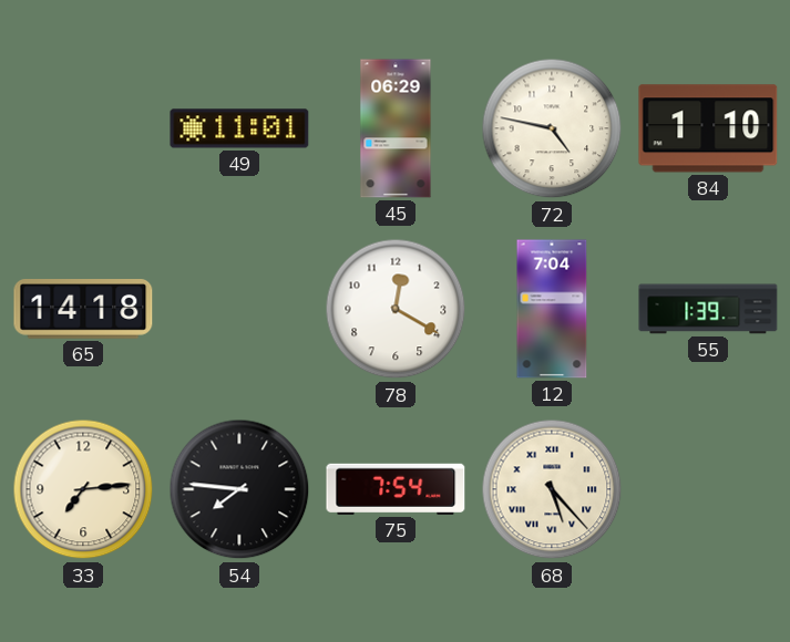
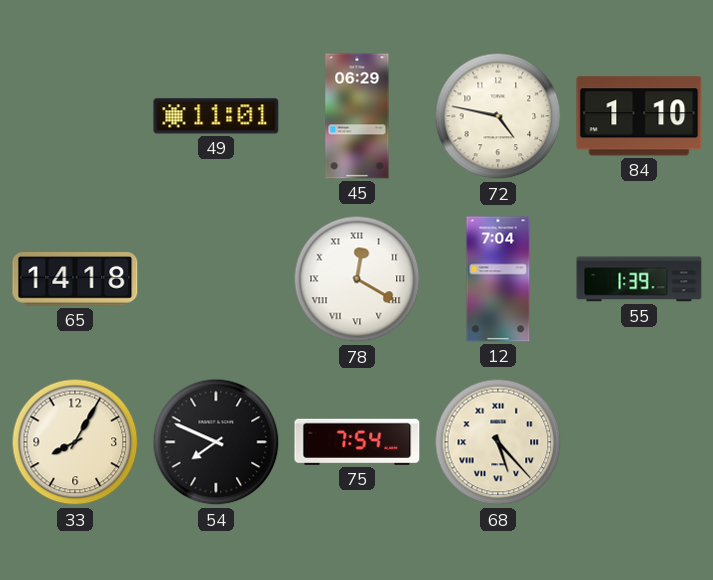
78 numerals: Arabic -> Roman (357, 279)
33: 7:14 -> 8:05 (75, 442)
54: 7:46 -> 7:49 (216, 442)
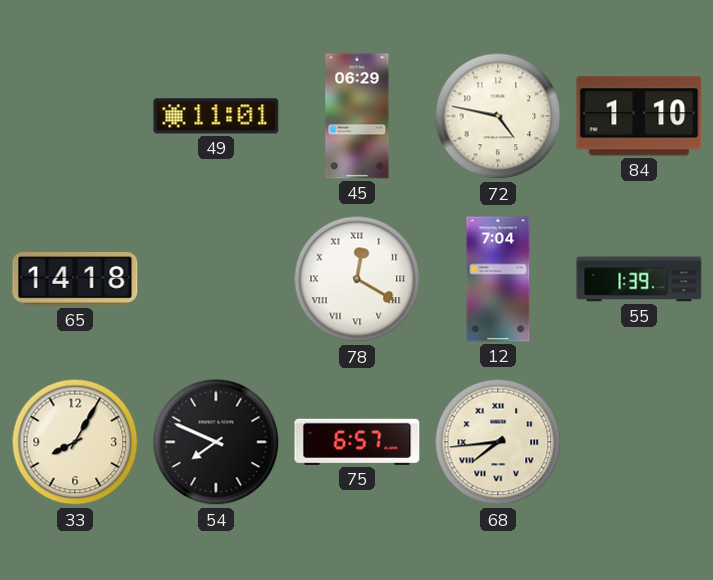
75: 7:54 -> 6:57 (357, 442)
68: 5:23 -> 7:44 (498, 442)
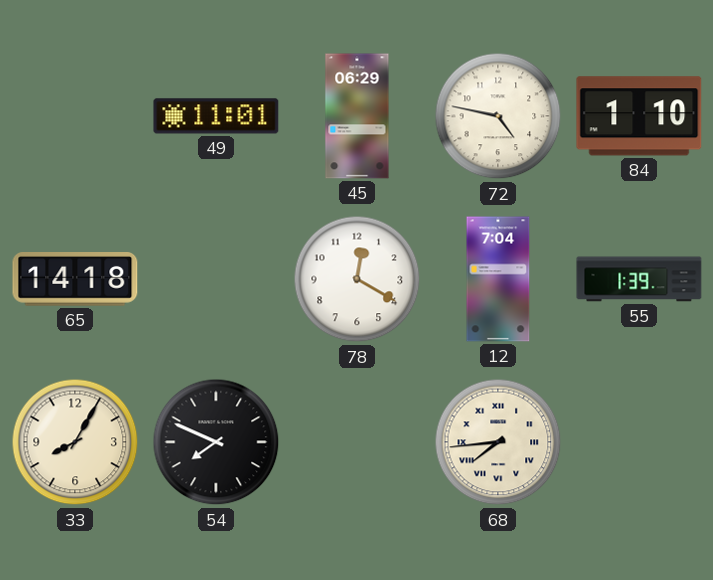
78 numerals: Roman -> Arabic (357, 279)
75: 6:57 -> none (357, 442)
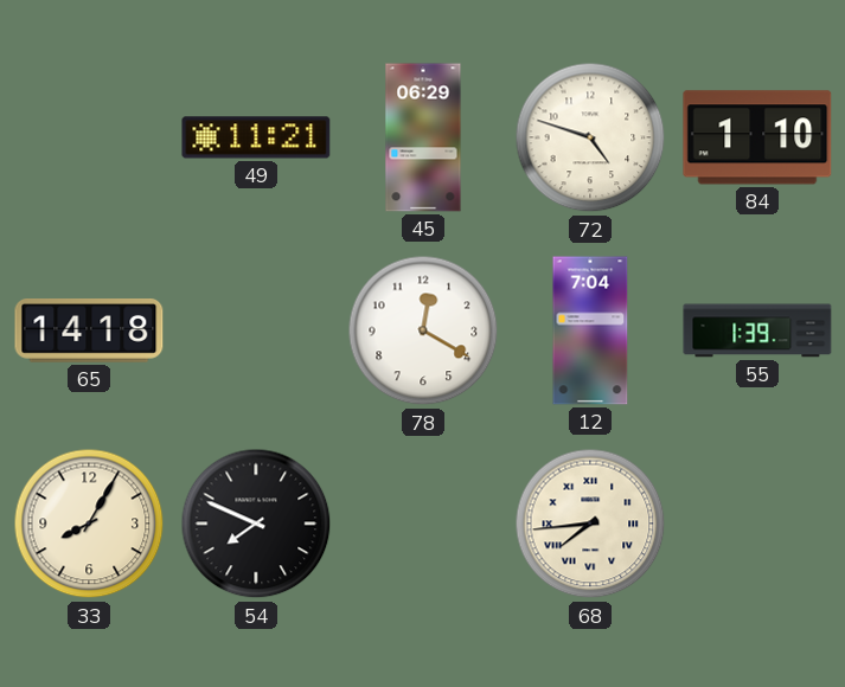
49: 11:01 -> 11:21 (256, 137)
72: 4:47 -> 4:48 (590, 137)
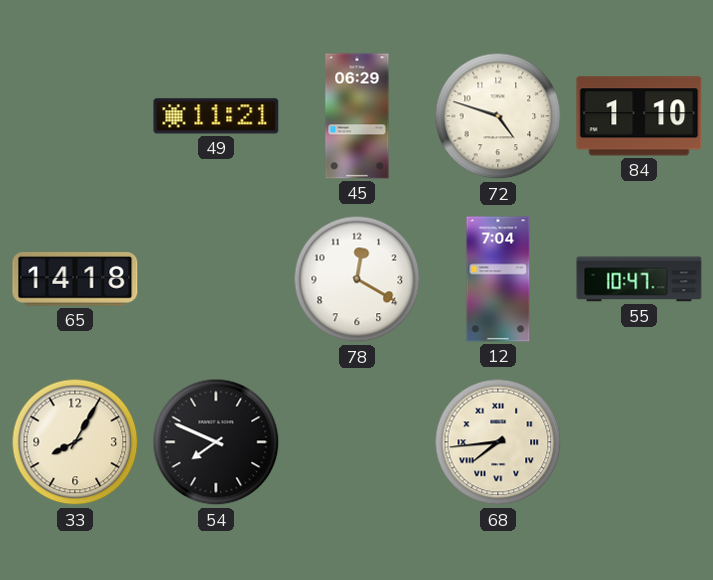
55: 1:39 -> 10:47 (639, 279)
